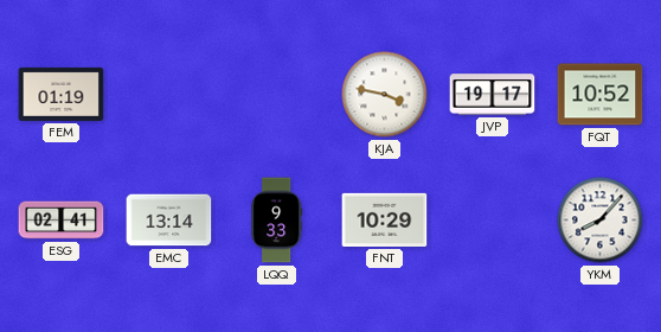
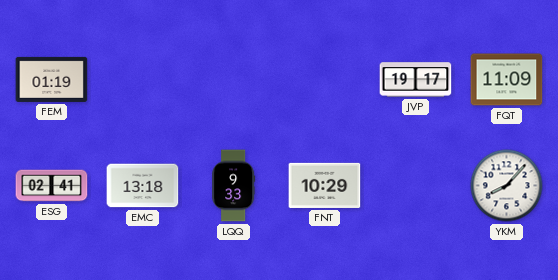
KJA: 3:47 -> none (385, 95)
FQT: 10:52 -> 11:09 (507, 80)
EMC: 13:14 -> 13:18 (143, 186)
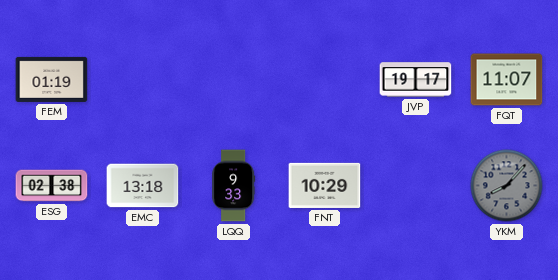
FQT: 11:09 -> 11:07 (507, 80)
ESG: 02:41 -> 02:38 (52, 186)
YKM dial: white -> grey (507, 186)
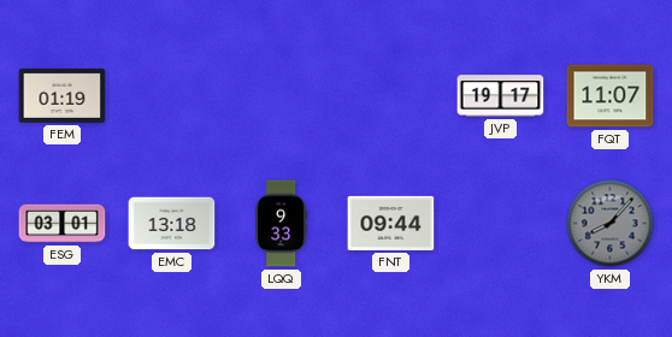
ESG: 02:38 -> 03:01 (63, 224)
FNT: 10:29 -> 09:44 (391, 223)
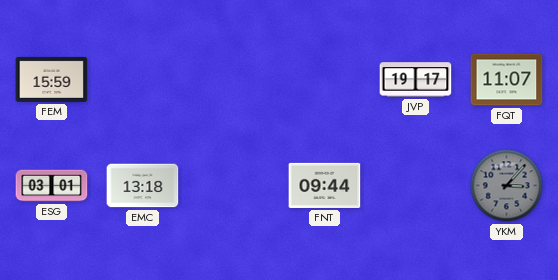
FEM: 01:19 -> 15:59 (52, 79)
LQQ: 9:33 -> none (282, 224)
YKM: 8:07 -> 3:07 (507, 186)
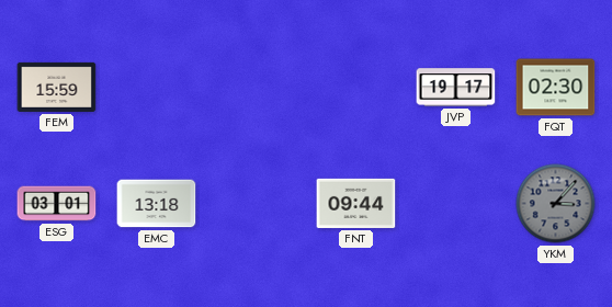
FQT: 11:07 -> 02:30 (556, 88)
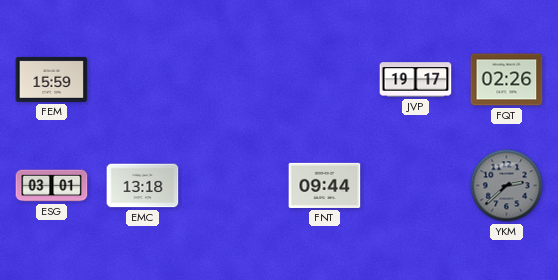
FQT: 02:30 -> 02:26 (507, 80)
YKM: 3:07 -> 2:38 (507, 186)
